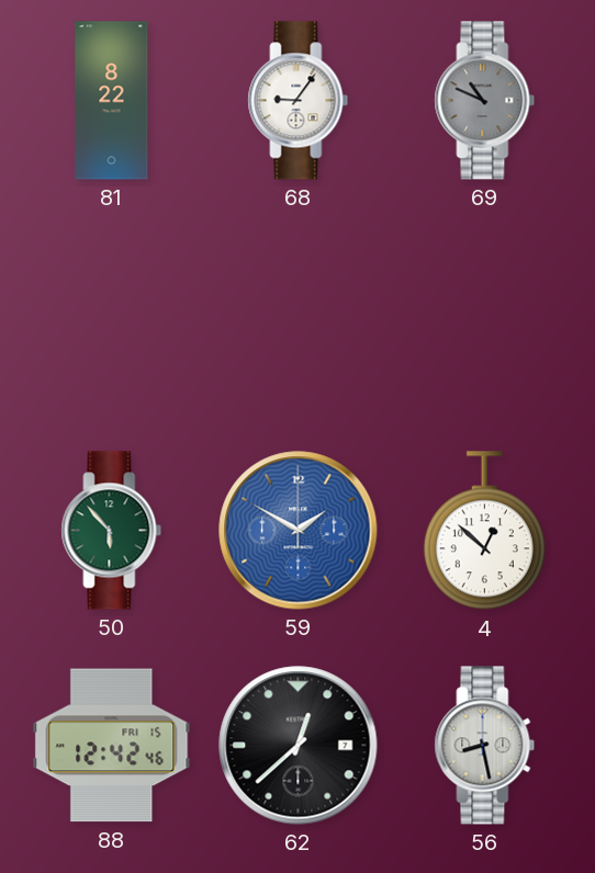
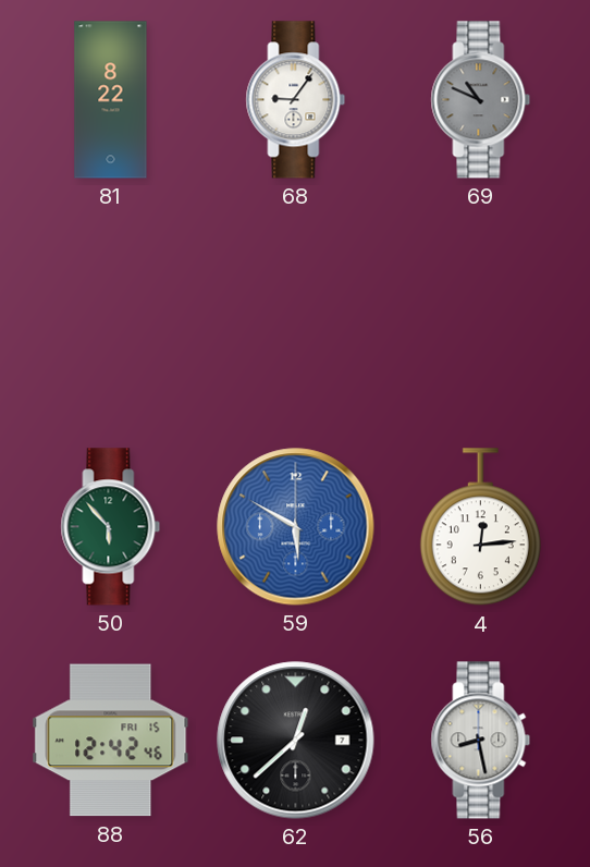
59: 1:50 -> 5:50 (296, 527)
4: 12:52 -> 12:14 (480, 527)
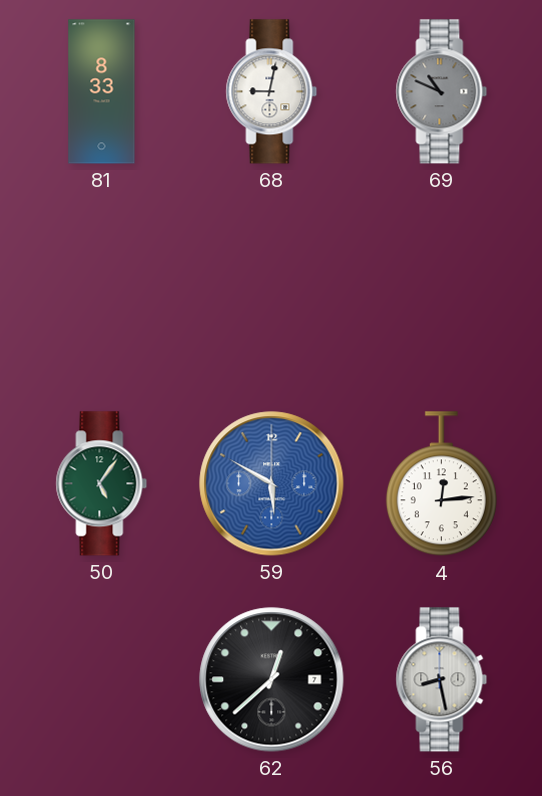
81: 8:22 -> 8:33 (102, 92)
68: 9:06 -> 9:02 (272, 92)
50: 5:53 -> 5:06 (102, 484)
88: 12:42 -> none (111, 741)
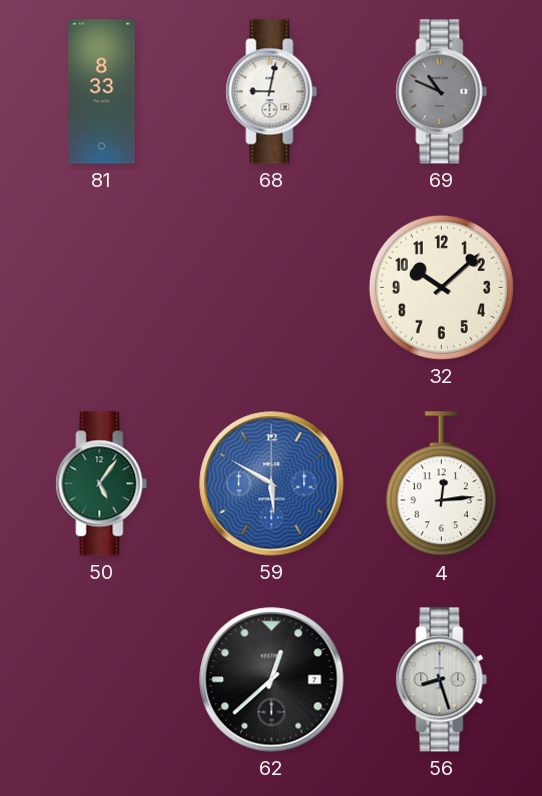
32: none -> 10:08 (441, 287)
56: 8:28 -> 8:27 (442, 680)
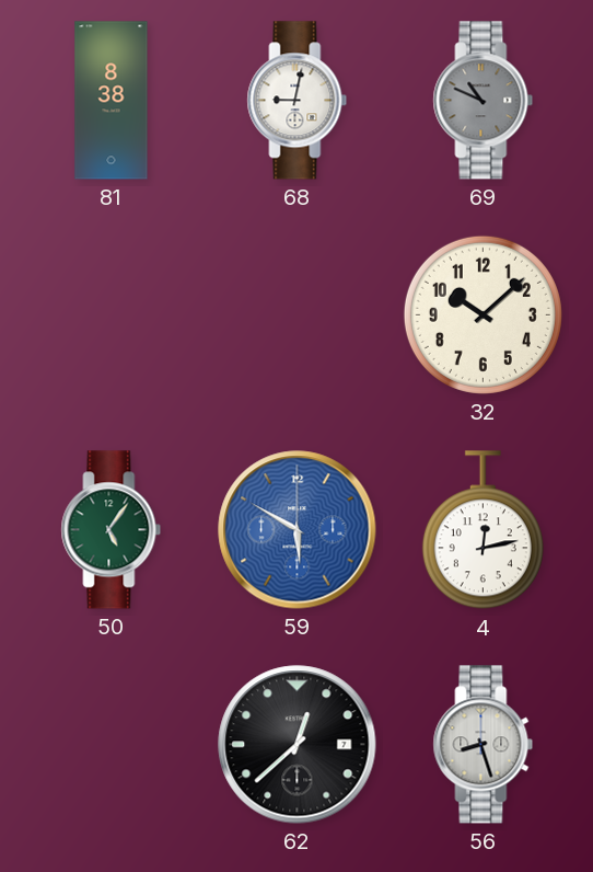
81: 8:33 -> 8:38 (112, 101)
4: 12:14 -> 12:13 (482, 530)
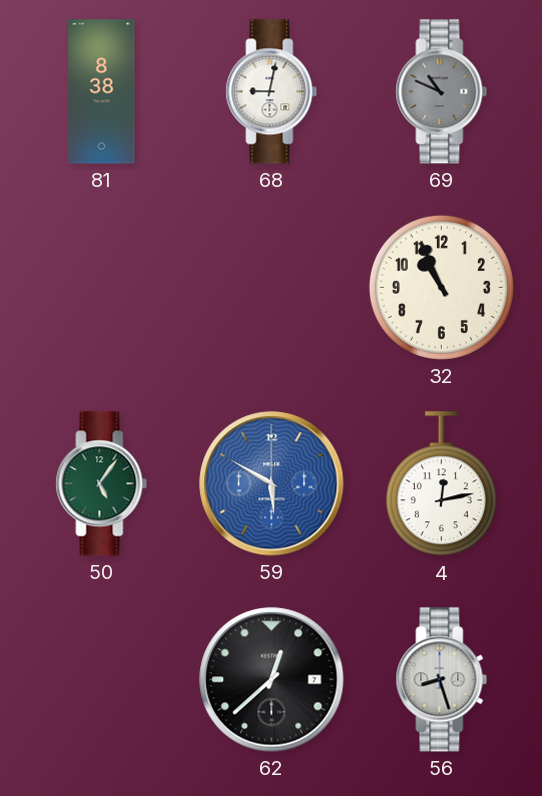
32: 10:08 -> 10:56 (441, 287)
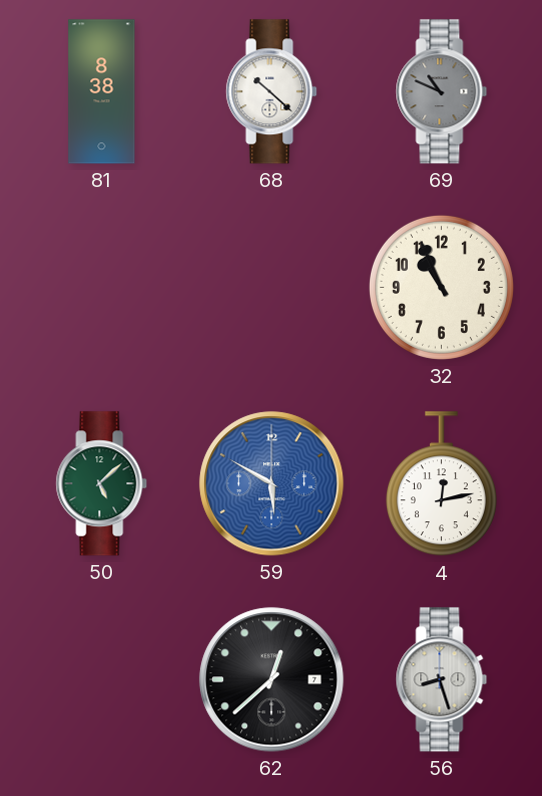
68: 9:02 -> 10:22 (272, 92)
50: 5:06 -> 5:08 (102, 484)
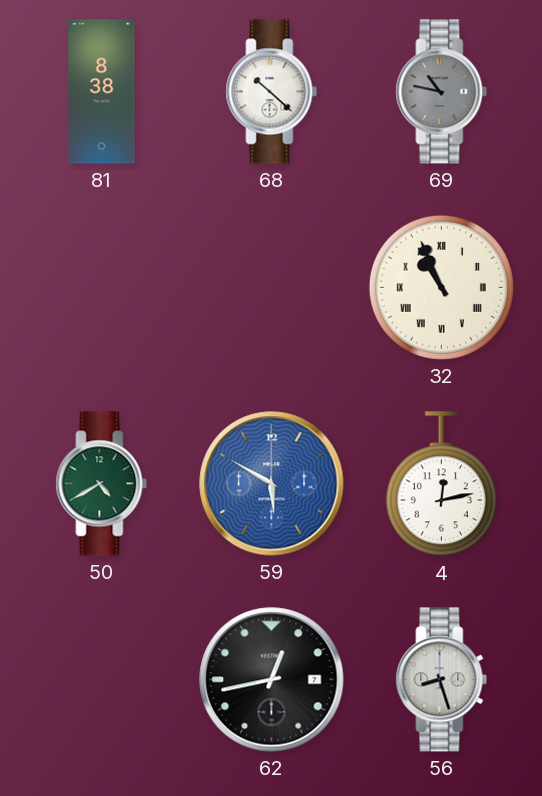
69: 10:49 -> 10:47 (442, 92)
32 numerals: Arabic -> Roman (441, 287)
50: 5:08 -> 4:40 (102, 484)
62: 12:38 -> 12:43 (272, 680)
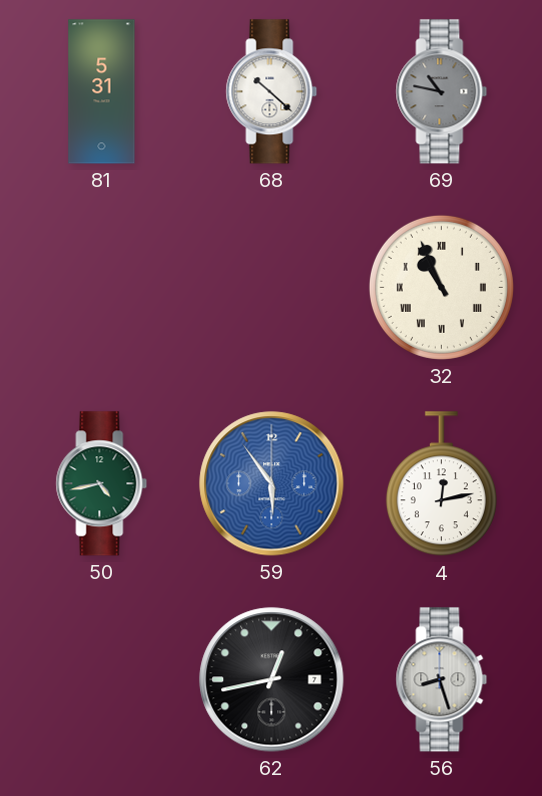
81: 8:38 -> 5:31 (102, 92)
50: 4:40 -> 4:43 (102, 484)
59: 5:50 -> 5:54 (272, 484)
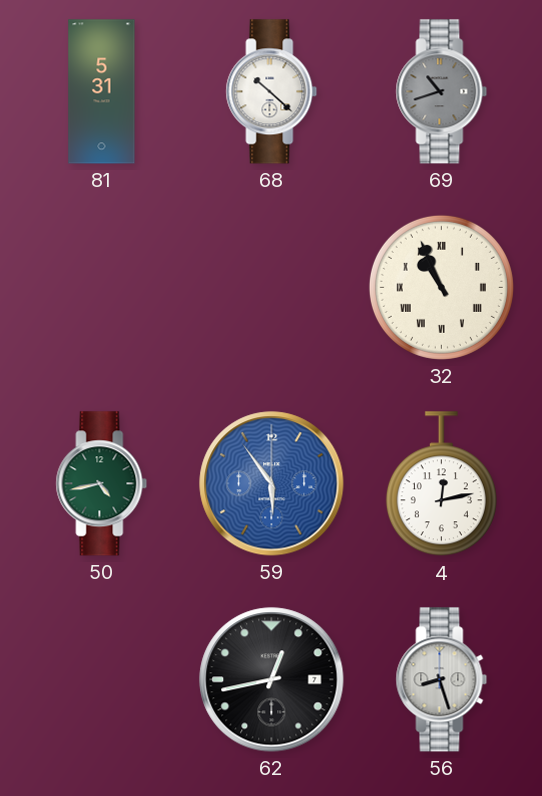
69: 10:47 -> 10:42 (442, 92)
